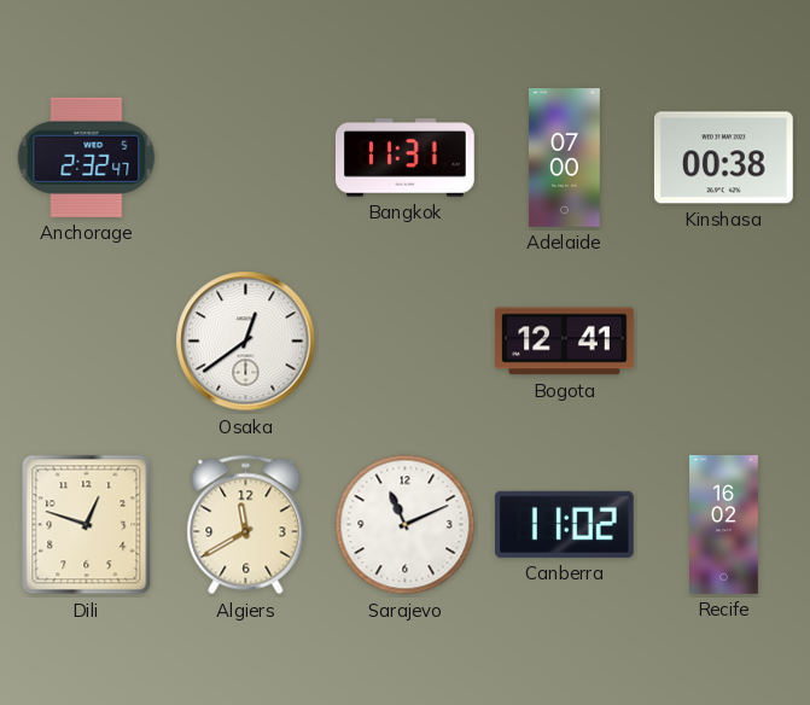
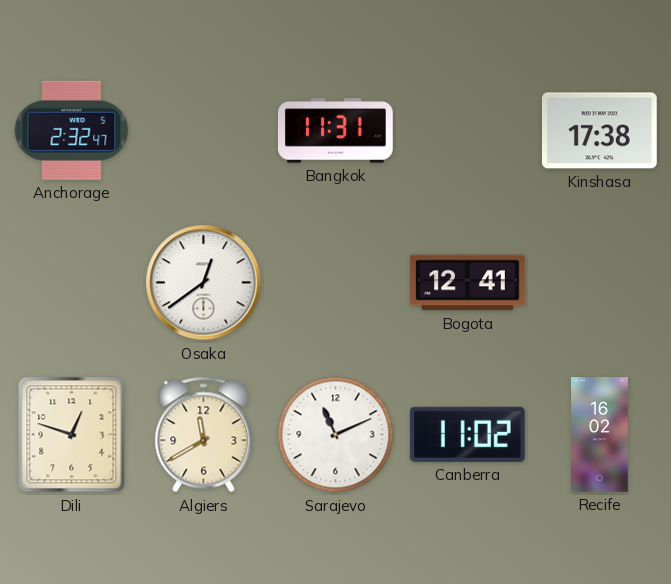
Adelaide: 07:00 -> none (564, 158)
Kinshasa: 00:38 -> 17:38 (599, 131)
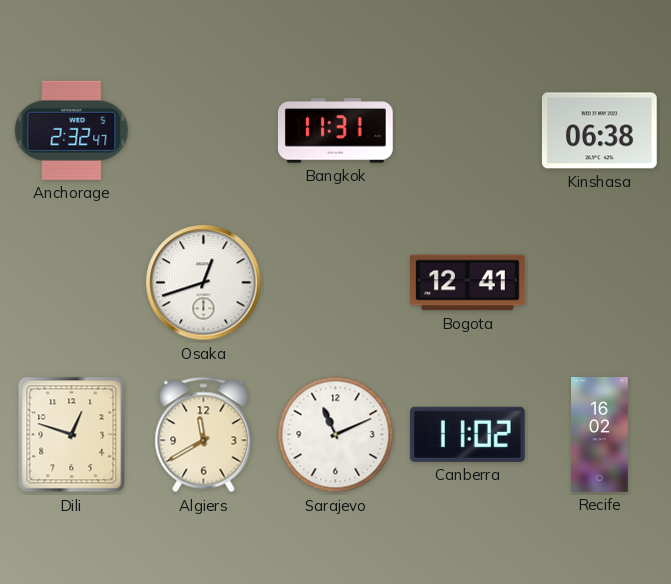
Kinshasa: 17:38 -> 06:38 (599, 131)
Osaka: 12:39 -> 12:42 (204, 283)
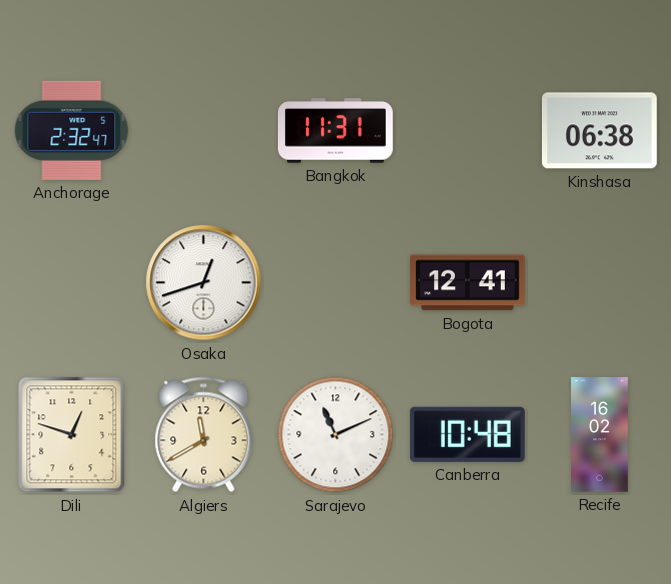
Canberra: 11:02 -> 10:48 (467, 434)
